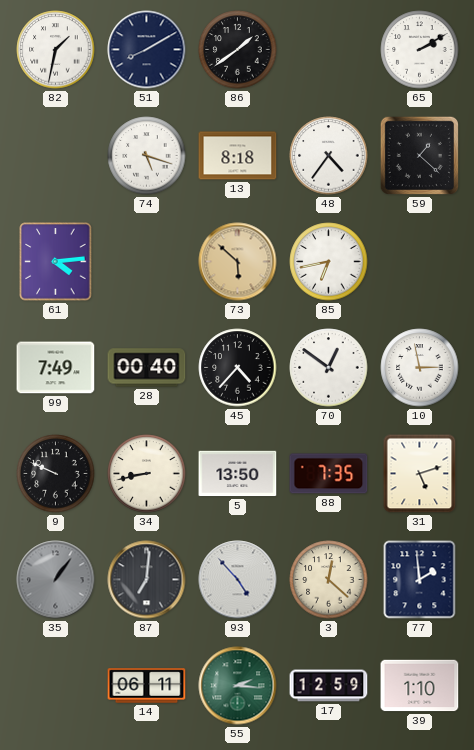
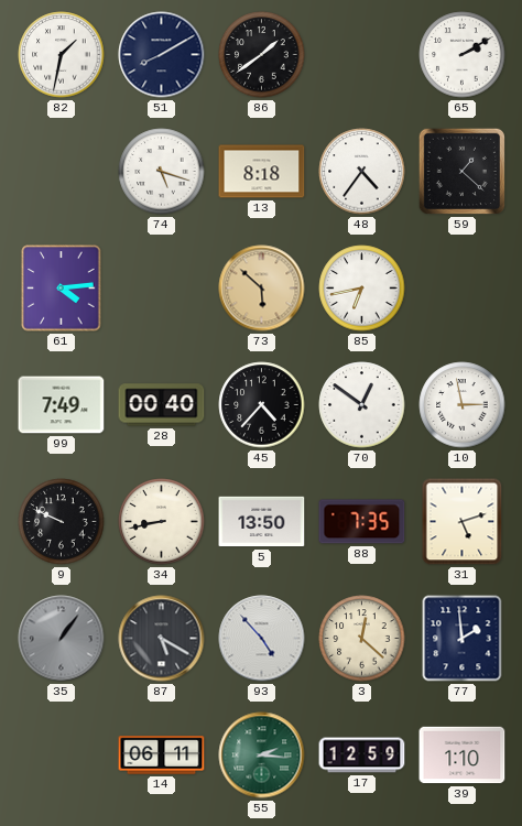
87: 7:01 -> 5:20 (162, 639)
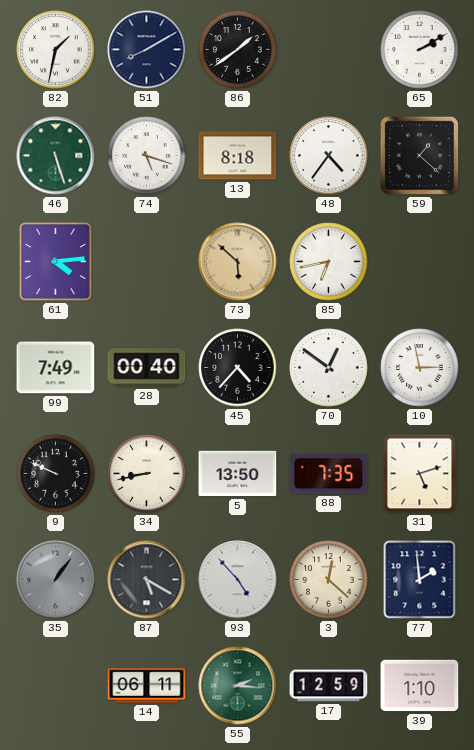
46: none -> 5:27 (56, 156)
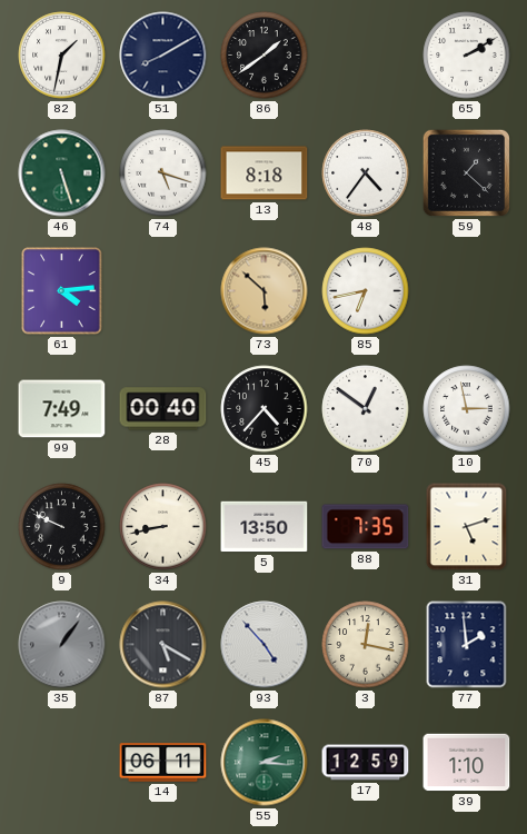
3: 12:22 -> 12:17 (366, 645)
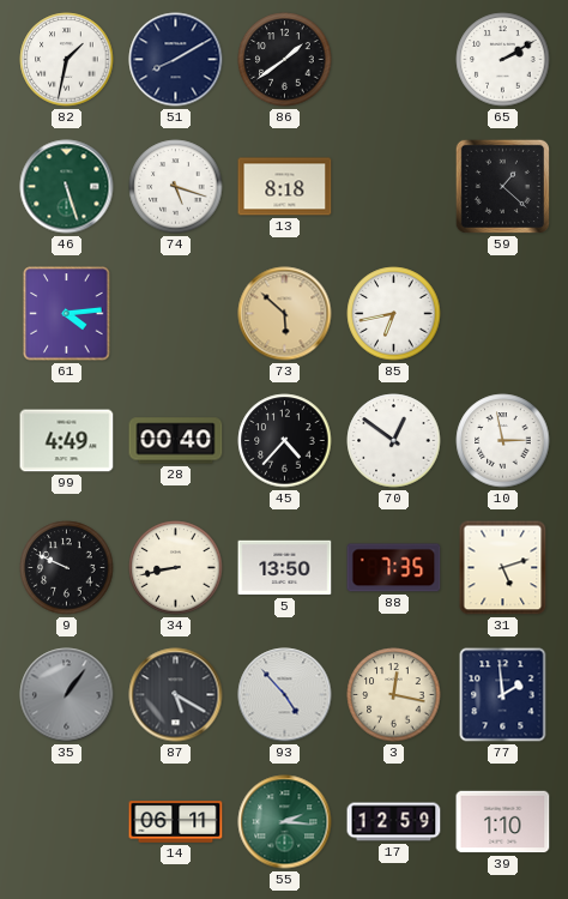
48: 4:36 -> none (366, 173)
99: 7:49 -> 4:49 (67, 441)
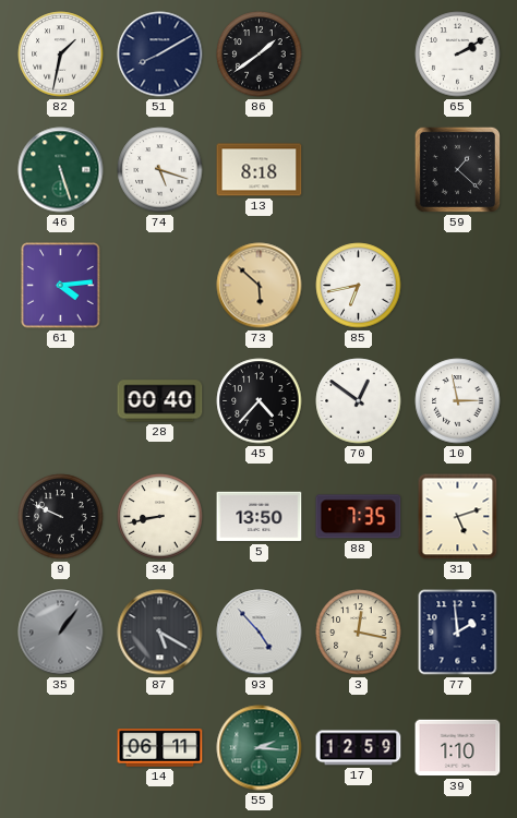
99: 4:49 -> none (67, 441)
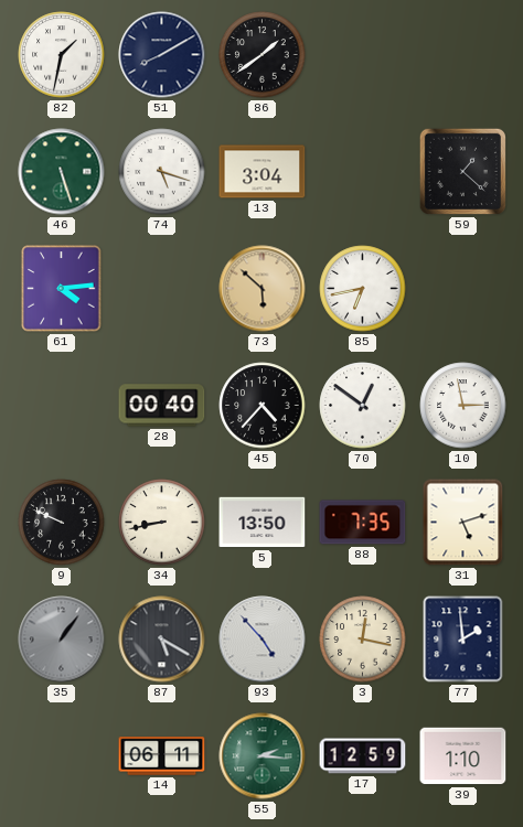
65: 2:10 -> none (458, 55)
13: 8:18 -> 3:04 (263, 172)
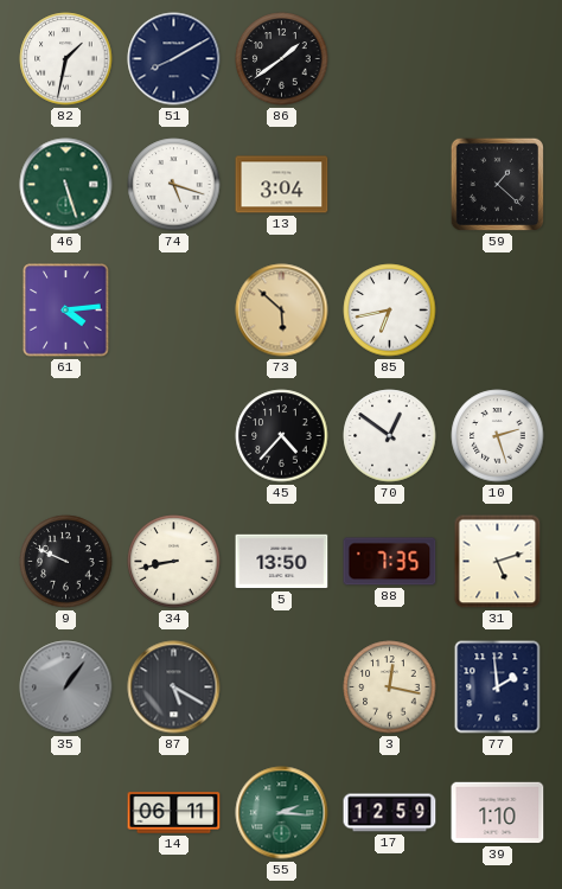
28: 00:40 -> none (162, 406)
10: 2:58 -> 2:27 (498, 436)
93: 4:53 -> none (263, 640)
